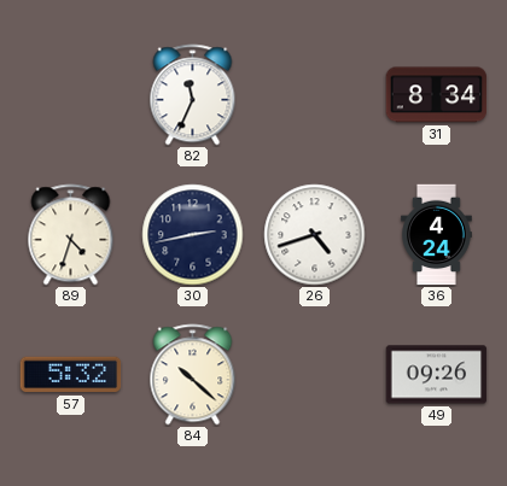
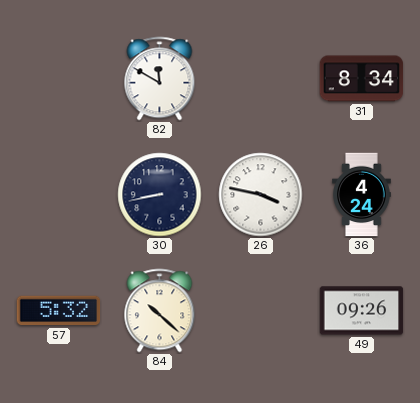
82: 11:34 -> 11:50 (160, 79)
89: 4:33 -> none (71, 235)
30: 2:43 -> 8:43 (160, 195)
26: 4:42 -> 3:47 (261, 195)
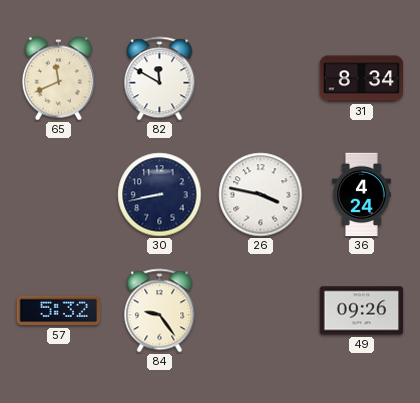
65: none -> 11:41 (58, 79)
84: 10:22 -> 9:24 (160, 311)
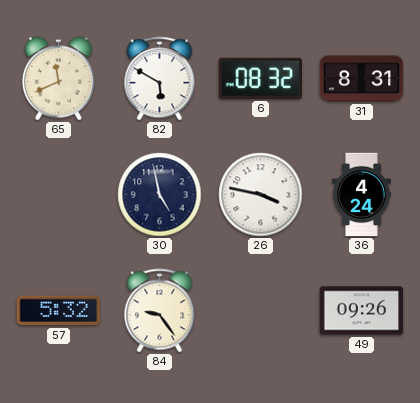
82: 11:50 -> 5:50 (160, 79)
6: none -> 08:32 (260, 78)
31: 8:34 -> 8:31 (362, 79)
30: 8:43 -> 4:58 (160, 195)
